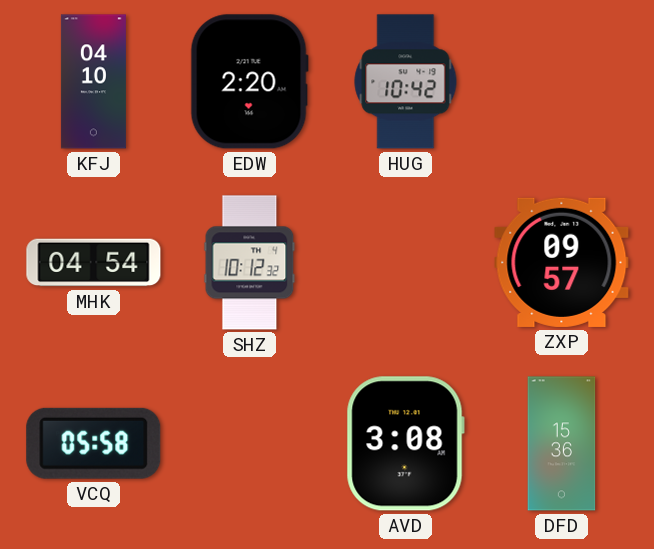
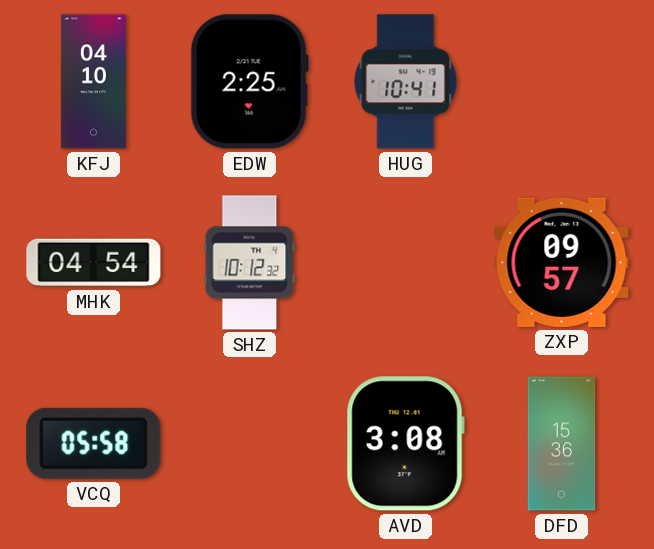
EDW: 2:20 -> 2:25 (249, 82)
HUG: 10:42 -> 10:41 (406, 82)
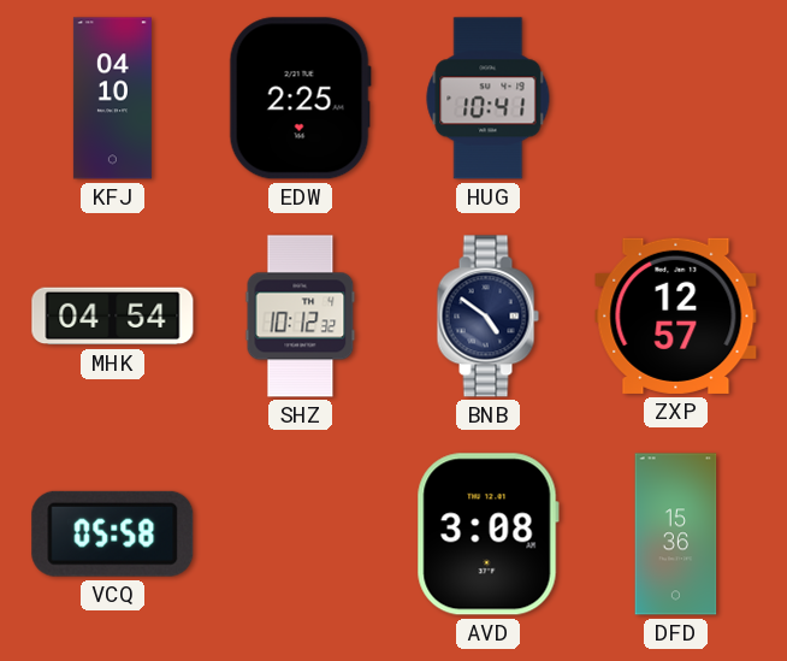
BNB: none -> 4:51 (487, 317)
ZXP: 09:57 -> 12:57 (676, 315)
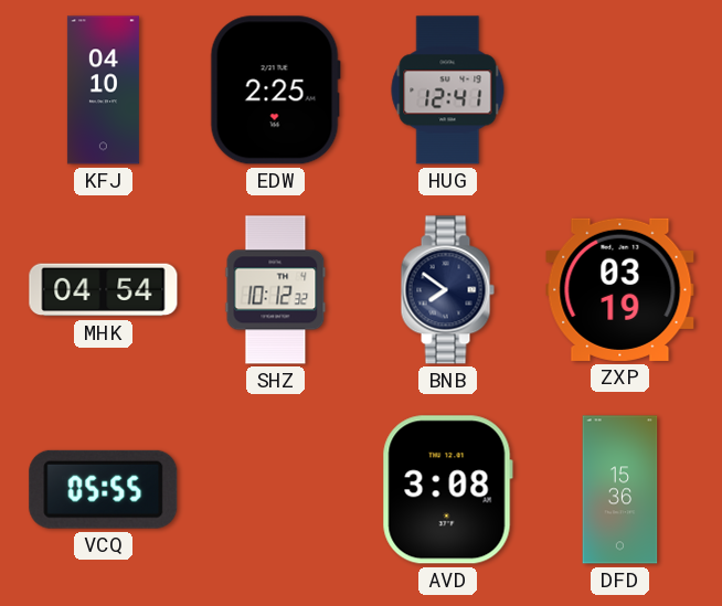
HUG: 10:41 -> 12:41 (448, 91)
BNB: 4:51 -> 7:51 (447, 290)
ZXP: 12:57 -> 03:19 (620, 289)
VCQ: 05:58 -> 05:55 (104, 489)
